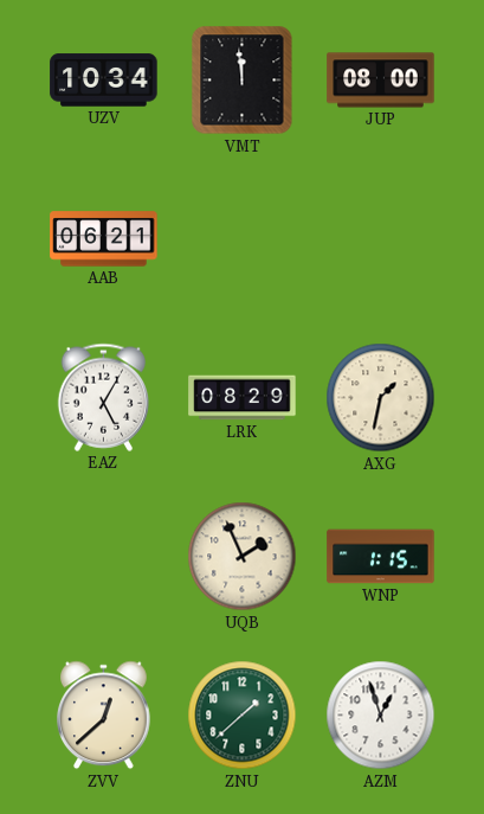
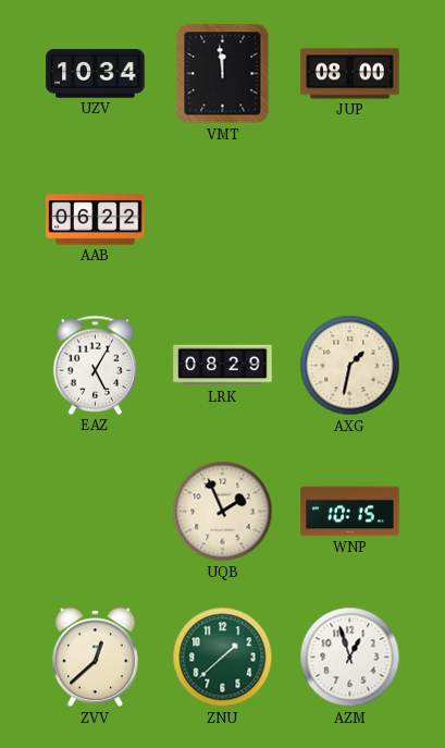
AAB: 06:21 -> 06:22 (96, 220)
WNP: 1:15 -> 10:15 (350, 512)
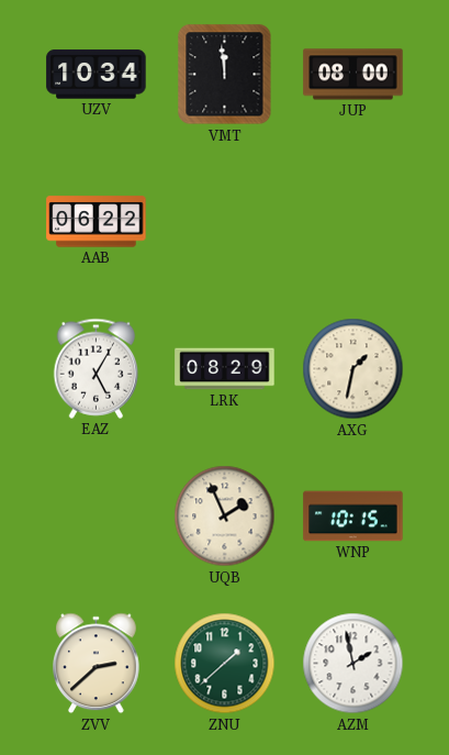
ZVV: 12:38 -> 2:38 (97, 664)
AZM: 12:57 -> 1:58 (353, 664)
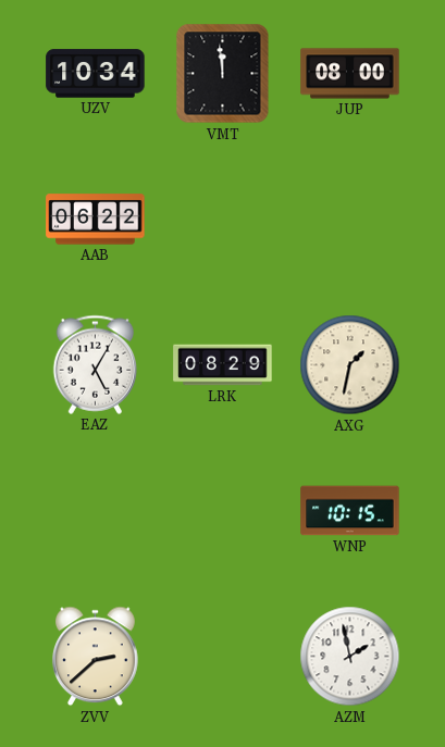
UQB: 1:56 -> none (225, 517)
ZNU: 1:38 -> none (225, 664)
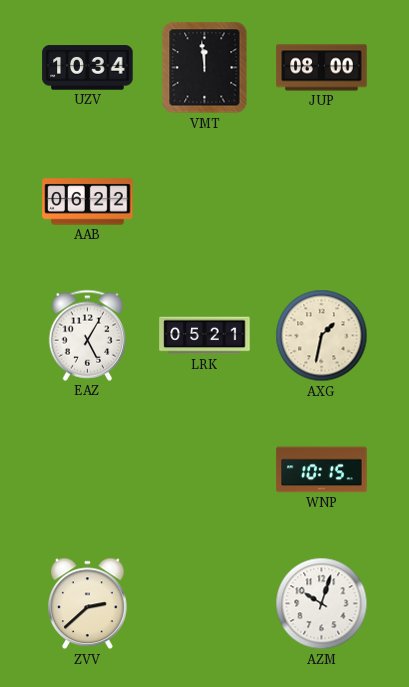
LRK: 08:29 -> 05:21 (205, 336)
AZM: 1:58 -> 10:03 (322, 604)
